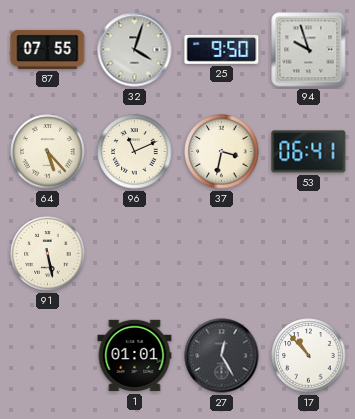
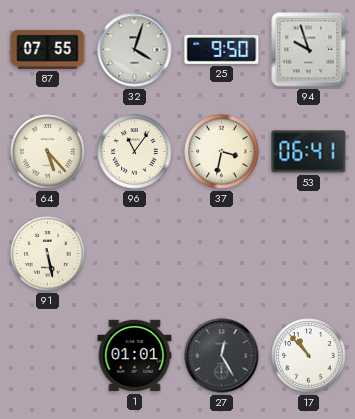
96: 11:11 -> 11:06 (135, 152)
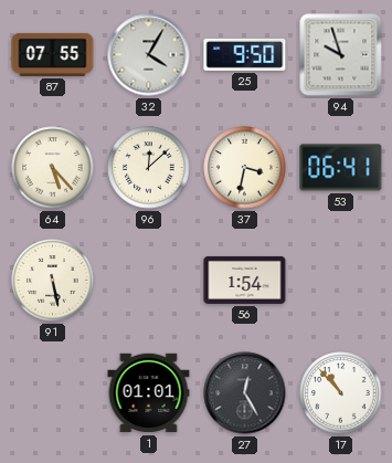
32: 4:03 -> 4:05 (149, 55)
96: 11:06 -> 12:08 (149, 168)
56: none -> 1:54 (245, 280)
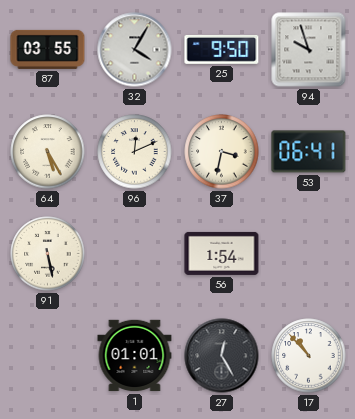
87: 07:55 -> 03:55 (48, 49)
64: 5:23 -> 5:25 (48, 152)
96: 12:08 -> 12:11 (135, 152)
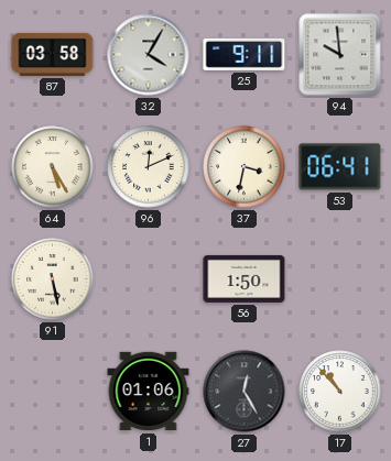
87: 03:55 -> 03:58 (53, 54)
25: 9:50 -> 9:11 (245, 54)
94: 9:57 -> 9:59 (340, 55)
56: 1:54 -> 1:50 (245, 278)
1: 01:01 -> 01:06 (149, 392)
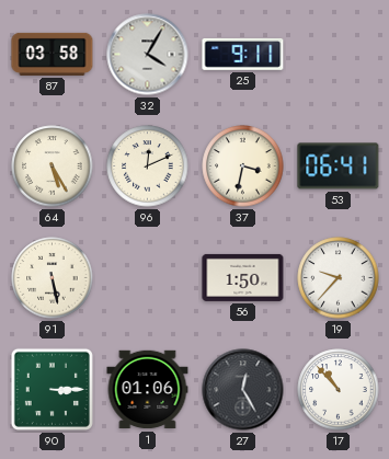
94: 9:59 -> none (340, 55)
19: none -> 9:37 (339, 278)
90: none -> 3:15 (52, 389)
